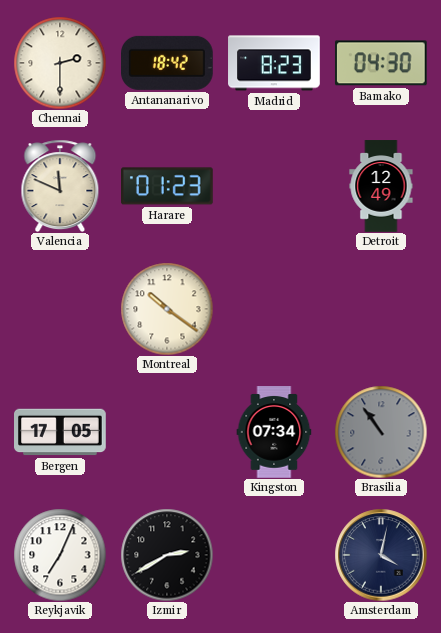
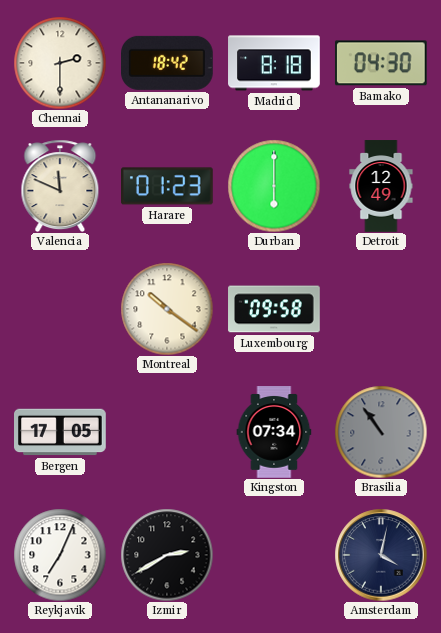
Madrid: 8:23 -> 8:18 (274, 63)
Durban: none -> 6:00 (274, 186)
Luxembourg: none -> 09:58 (274, 309)
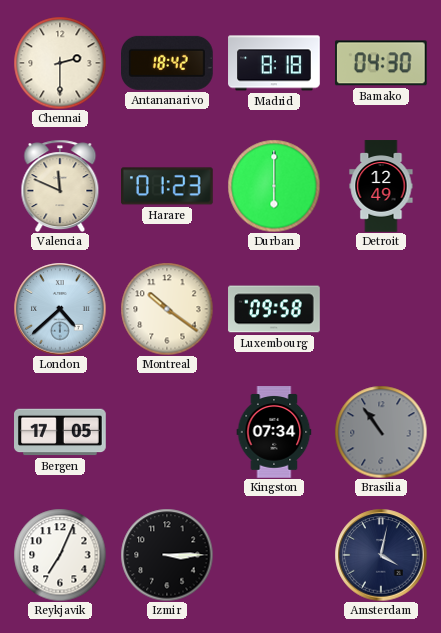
London: none -> 4:38 (60, 309)
Izmir: 2:40 -> 3:15 (167, 555)
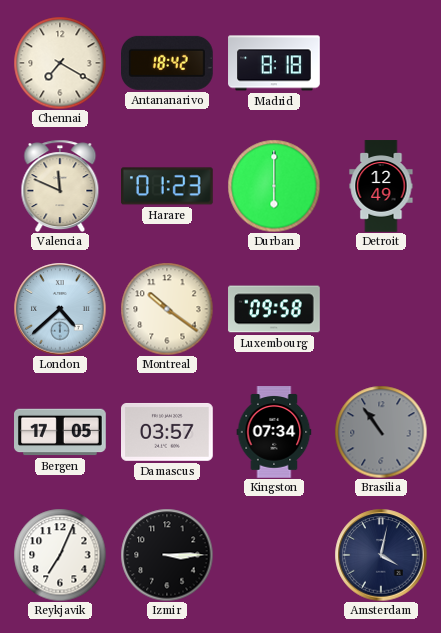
Chennai: 2:30 -> 7:20 (60, 63)
Bamako: 04:30 -> none (381, 63)
Damascus: none -> 03:57 (167, 432)
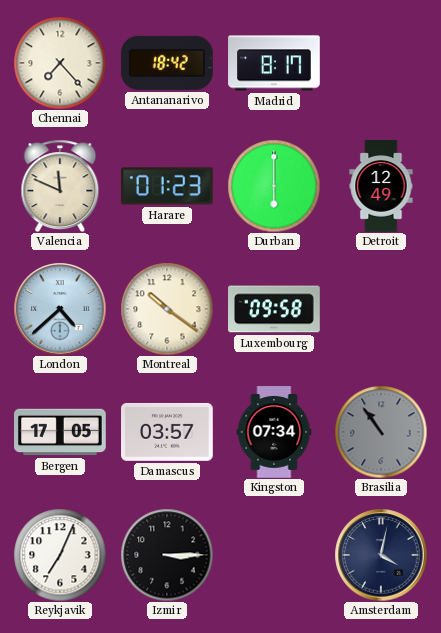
Chennai: 7:20 -> 7:23 (60, 63)
Madrid: 8:18 -> 8:17 (274, 63)
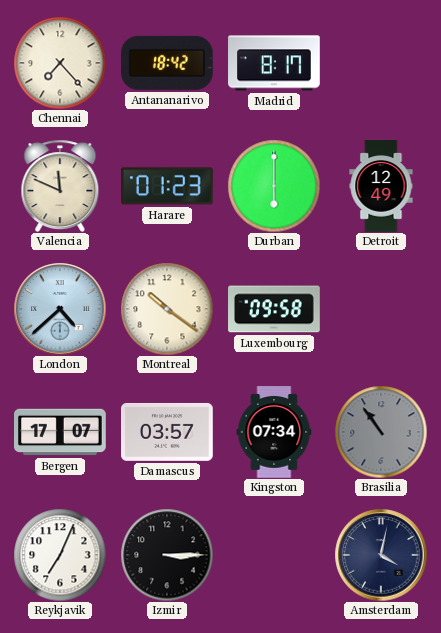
Bergen: 17:05 -> 17:07 (61, 432)
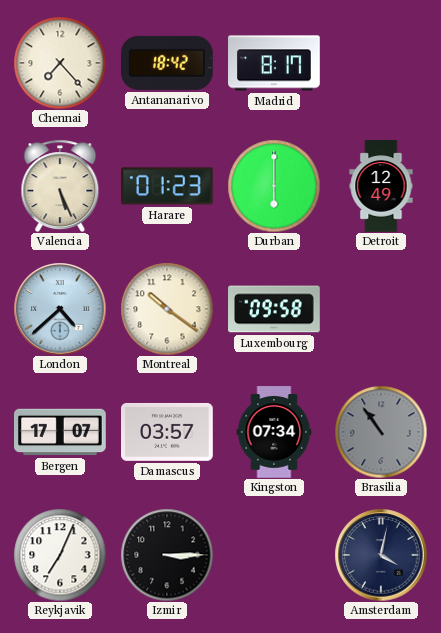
Valencia: 11:49 -> 5:26 (60, 186)
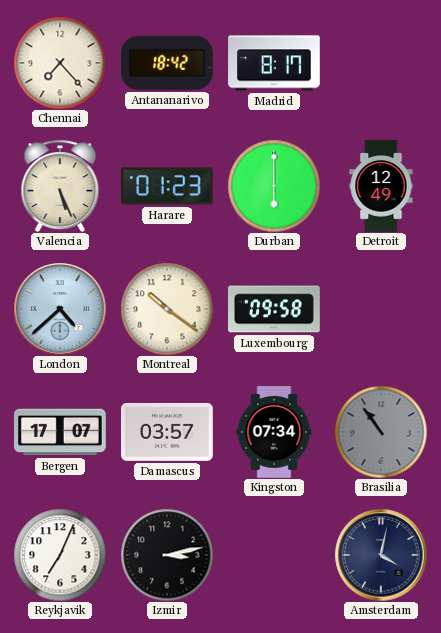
Izmir: 3:15 -> 3:13 (167, 555)
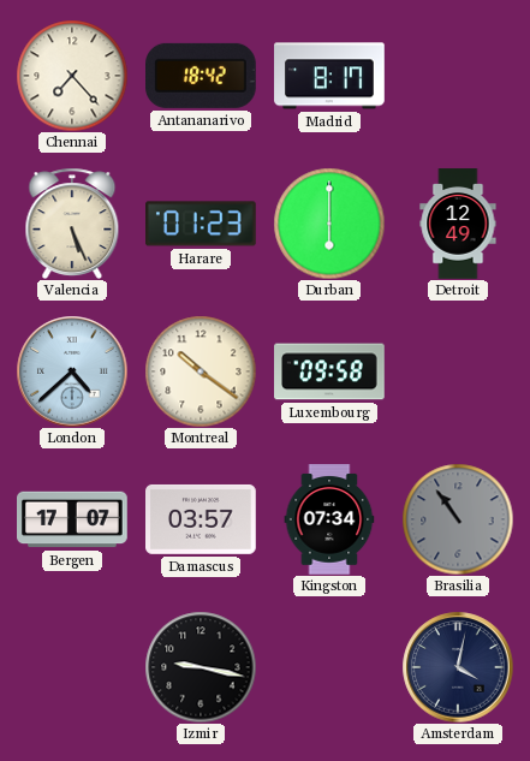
Reykjavik: 7:04 -> none (60, 555)
Izmir: 3:13 -> 9:17 (201, 667)
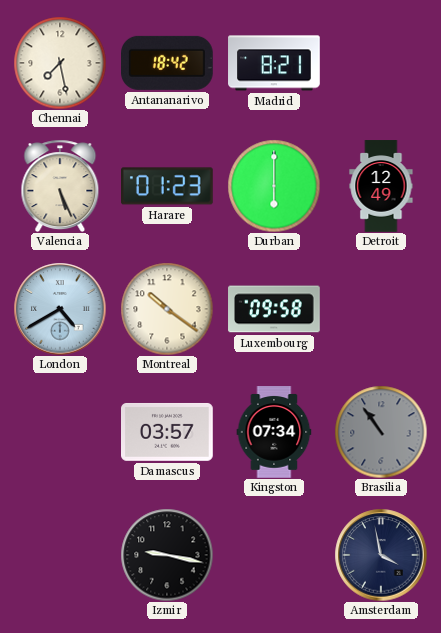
Chennai: 7:23 -> 7:28 (60, 63)
Madrid: 8:17 -> 8:21 (274, 63)
London: 4:38 -> 4:40 (60, 309)
Bergen: 17:07 -> none (73, 519)
Amsterdam: 4:02 -> 3:58 (381, 555)
